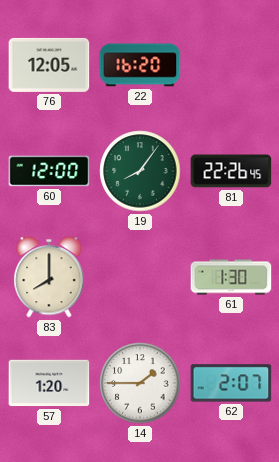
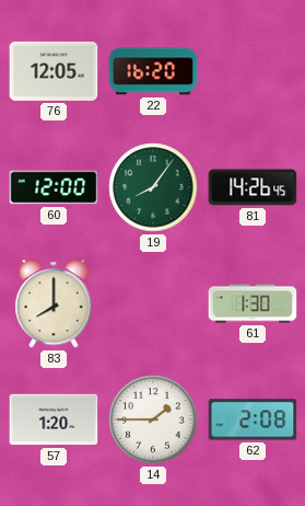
81: 22:26 -> 14:26 (253, 187)
62: 2:07 -> 2:08 (253, 419)
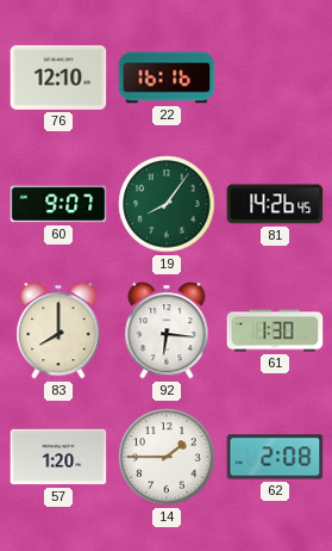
76: 12:05 -> 12:10 (58, 78)
22: 16:20 -> 16:16 (167, 78)
60: 12:00 -> 9:07 (58, 204)
92: none -> 6:16 (167, 330)
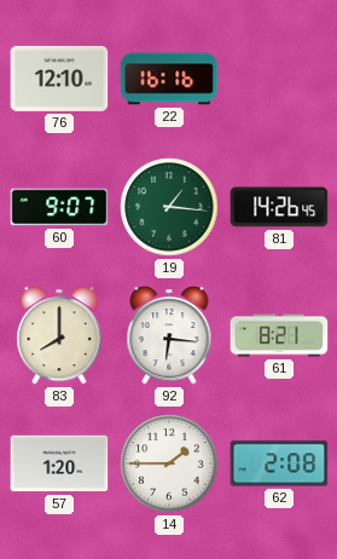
19: 8:06 -> 1:16 (169, 207)
61: 1:30 -> 8:21 (279, 335)
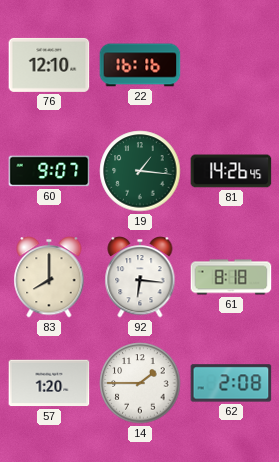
61: 8:21 -> 8:18 (231, 277)
